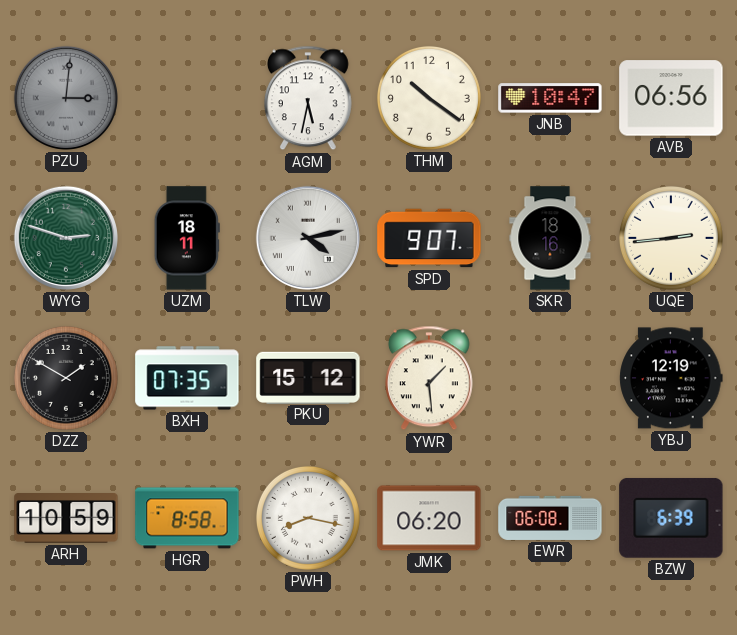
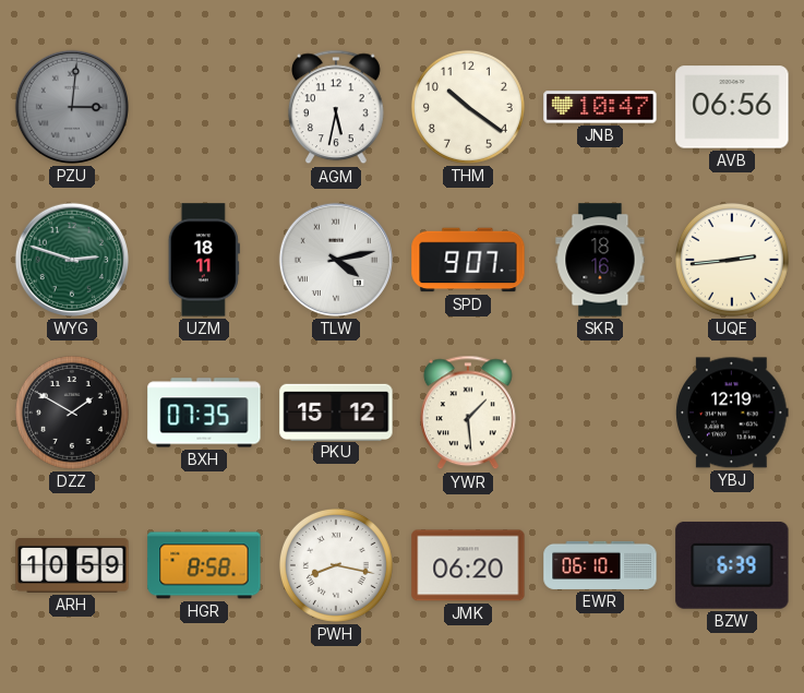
EWR: 06:08 -> 06:10 (600, 565)
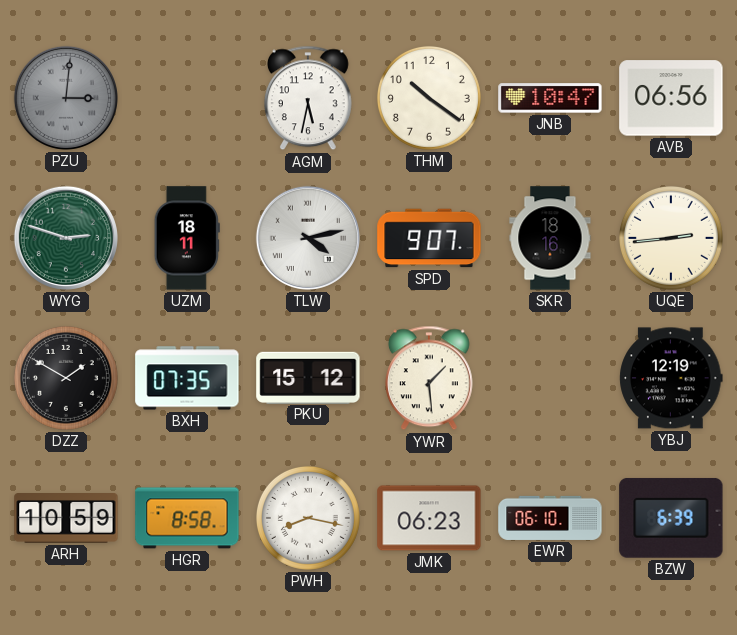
JMK: 06:20 -> 06:23 (429, 518)
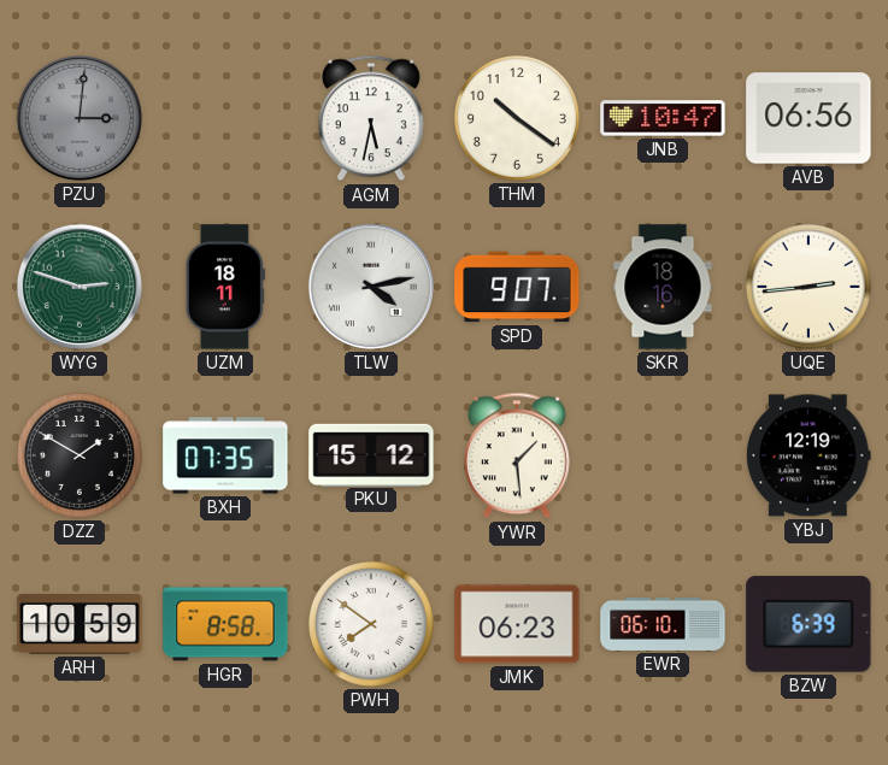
PWH: 8:17 -> 7:51 (371, 624)
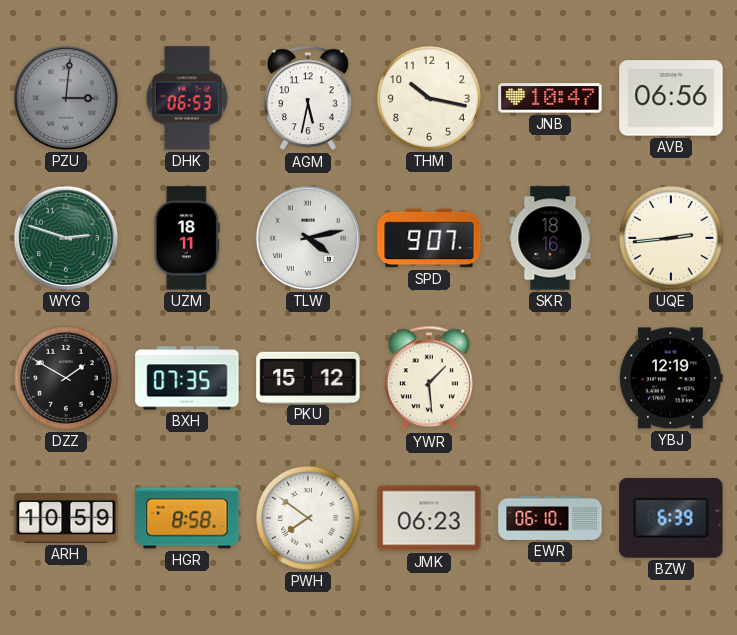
DHK: none -> 06:53 (187, 98)
THM: 10:21 -> 10:17 (429, 98)
